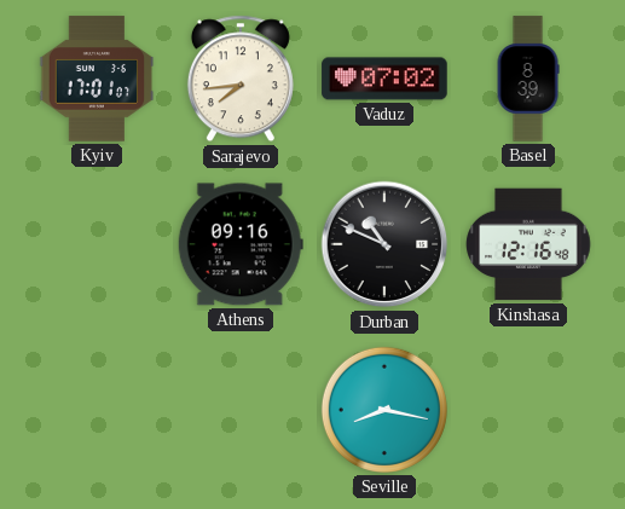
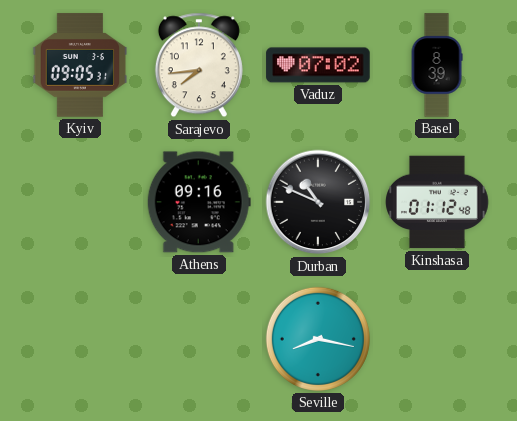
Kyiv: 17:01 -> 09:05 (80, 65)
Kinshasa: 12:16 -> 01:12 (437, 202)
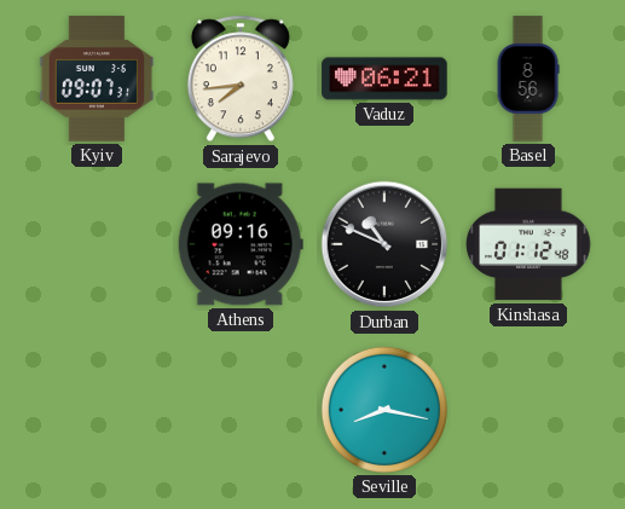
Kyiv: 09:05 -> 09:07 (97, 79)
Vaduz: 07:02 -> 06:21 (384, 79)
Basel: 8:39 -> 8:56 (528, 79)
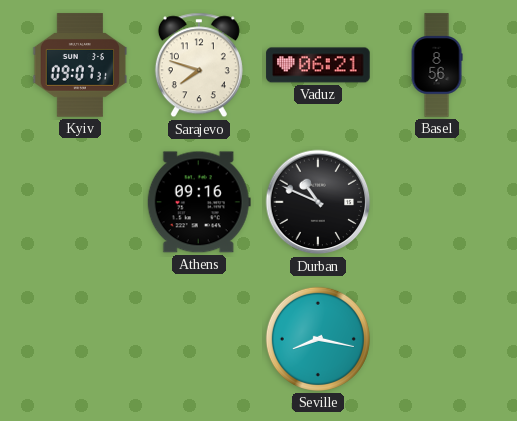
Sarajevo: 7:44 -> 7:48 (199, 65)
Kinshasa: 01:12 -> none (528, 244)
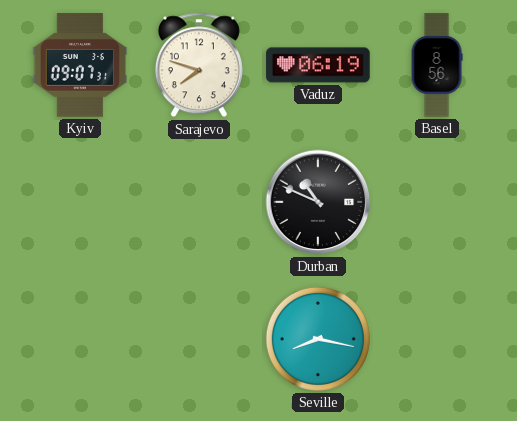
Vaduz: 06:21 -> 06:19 (318, 65)
Athens: 09:16 -> none (199, 202)
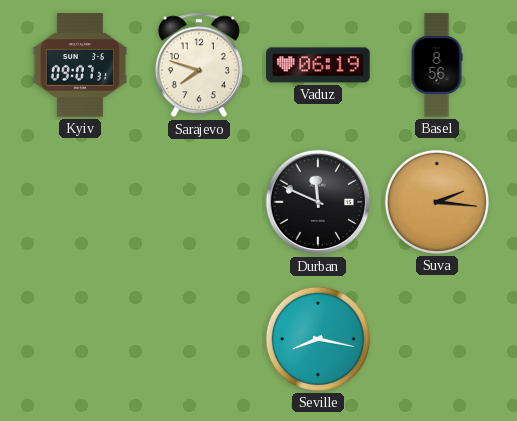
Durban: 10:49 -> 11:49 (318, 202)
Suva: none -> 2:16 (437, 202)
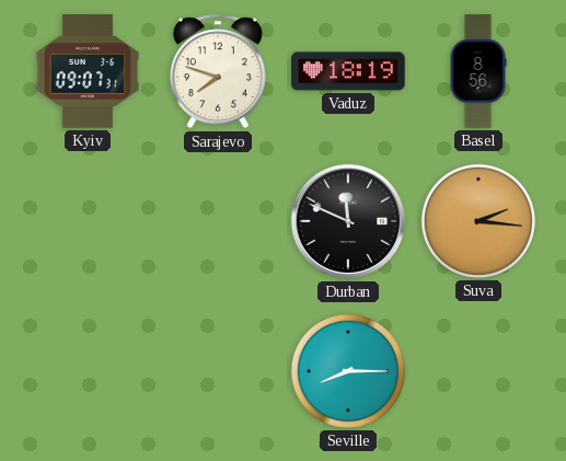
Vaduz: 06:19 -> 18:19 (348, 71)
Seville: 8:17 -> 8:15 (348, 371)
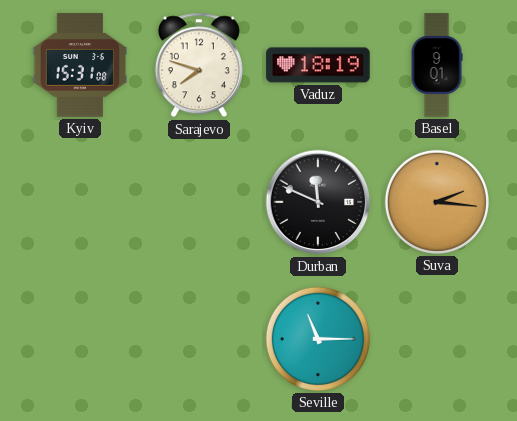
Kyiv: 09:07 -> 15:31 (80, 65)
Basel: 8:56 -> 9:01 (437, 65)
Seville: 8:15 -> 11:15 (318, 339)
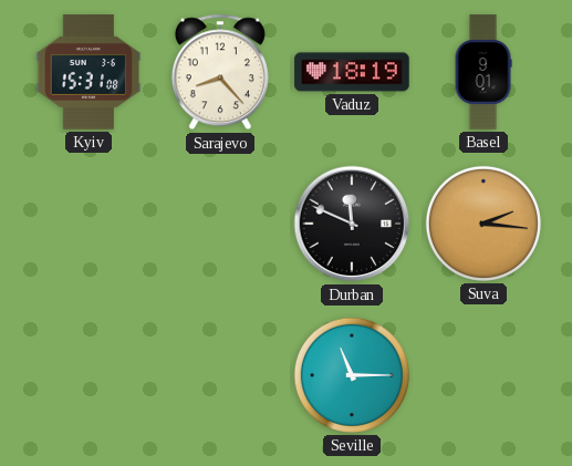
Sarajevo: 7:48 -> 8:23 (220, 72)
